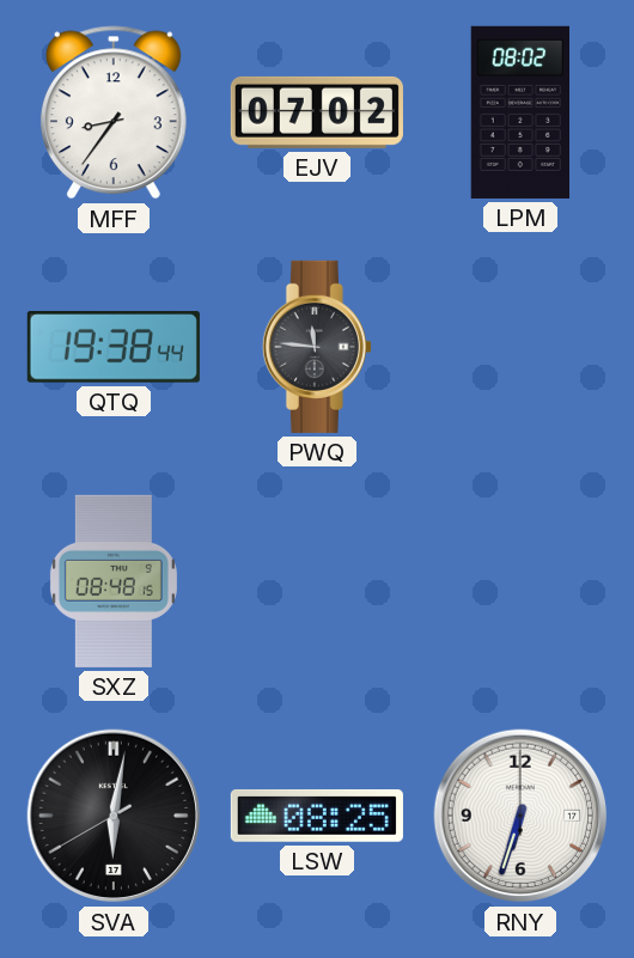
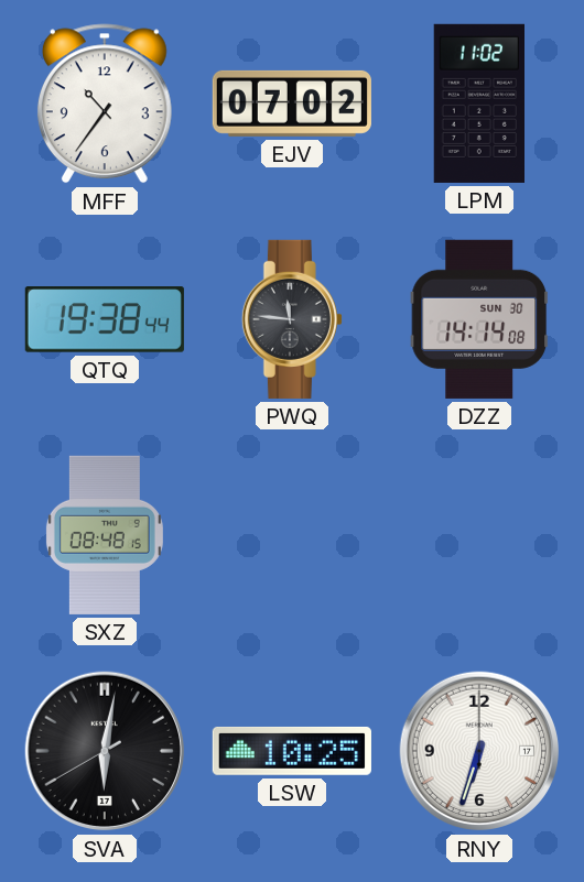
MFF: 8:36 -> 10:36 (105, 104)
LPM: 08:02 -> 11:02 (478, 104)
DZZ: none -> 14:14 (479, 319)
LSW: 08:25 -> 10:25 (292, 751)
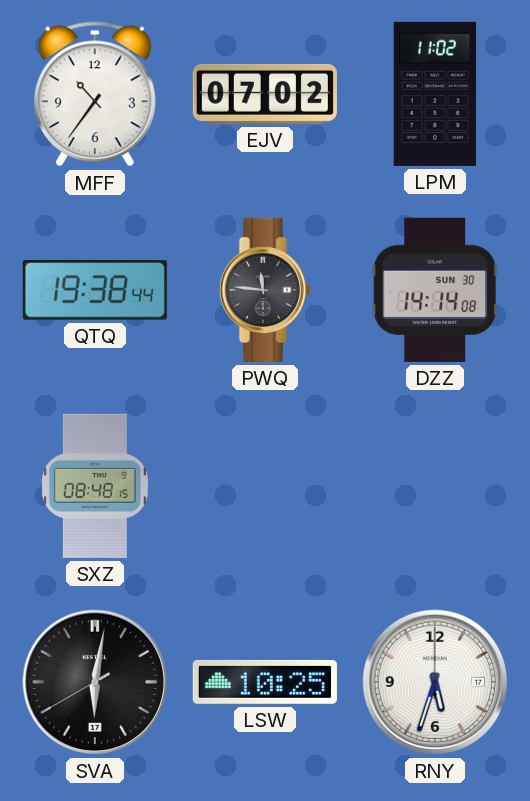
RNY: 6:33 -> 5:33 (435, 682)
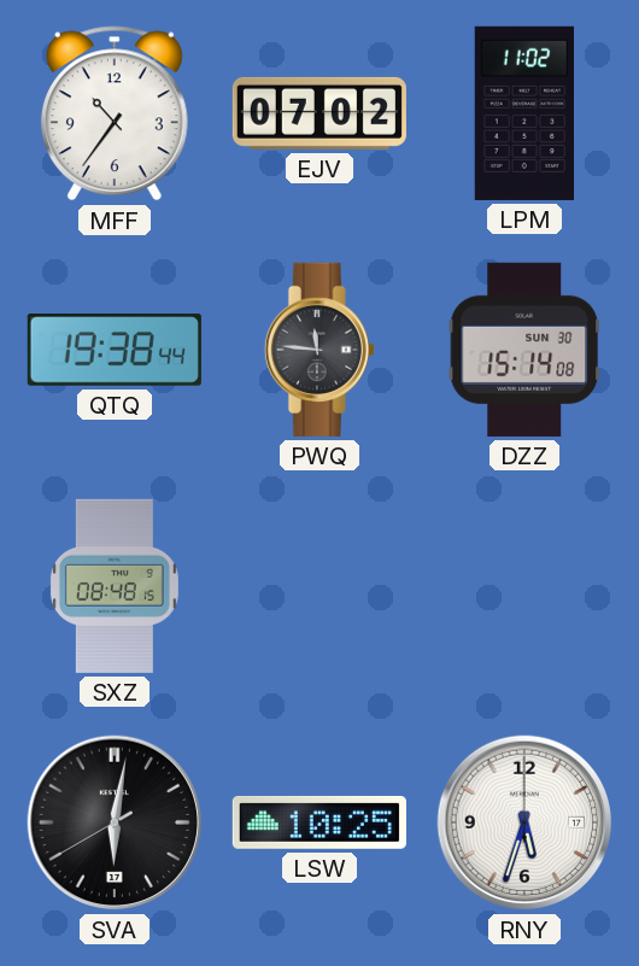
DZZ: 14:14 -> 15:14 (524, 350)
